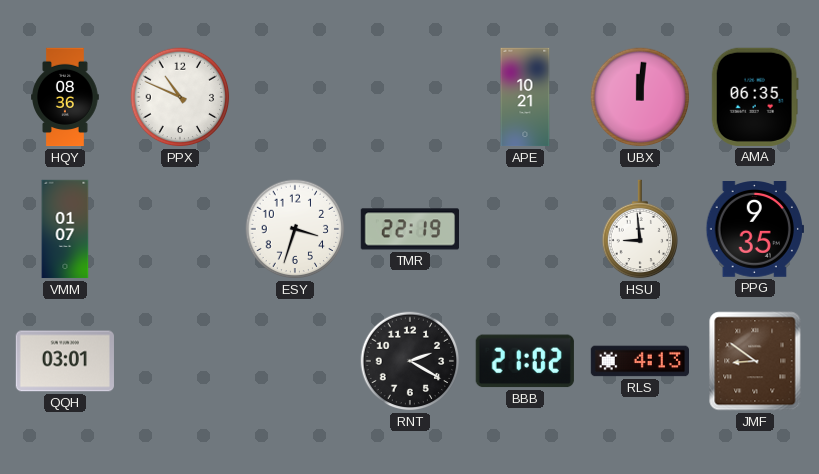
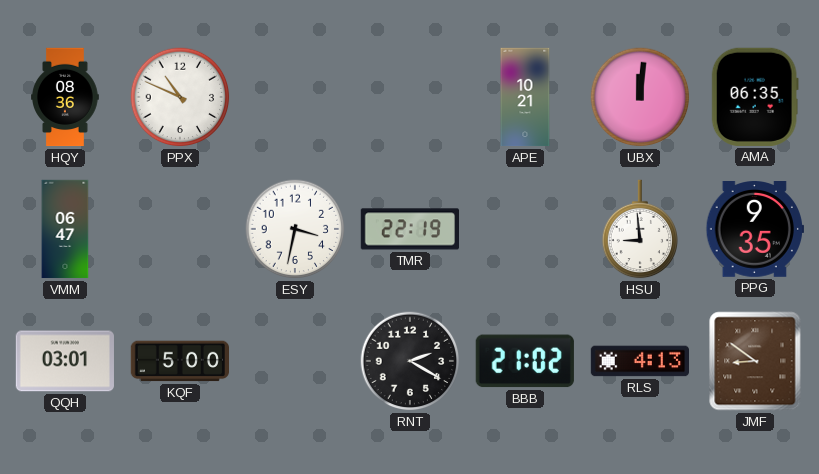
VMM: 01:07 -> 06:47 (65, 229)
ESY: 3:33 -> 3:32 (295, 229)
KQF: none -> 5:00 (179, 361)
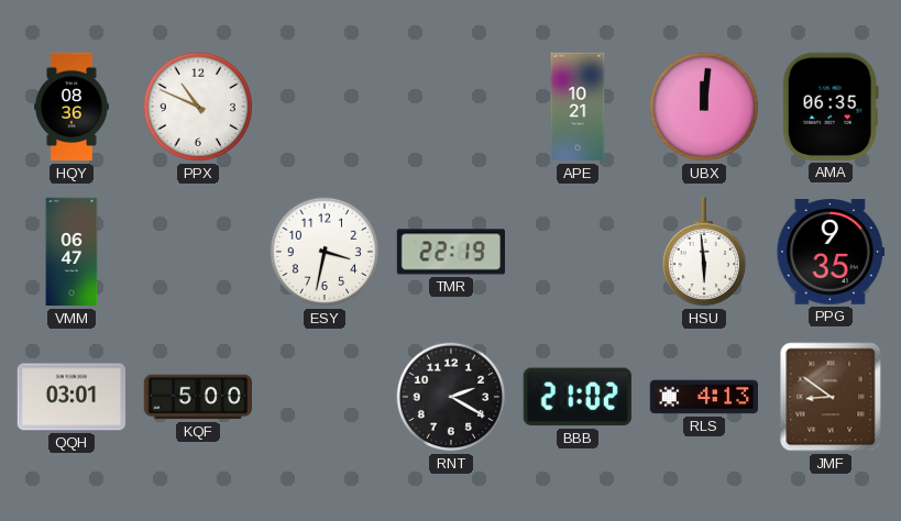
HSU: 8:59 -> 5:59 (704, 252)
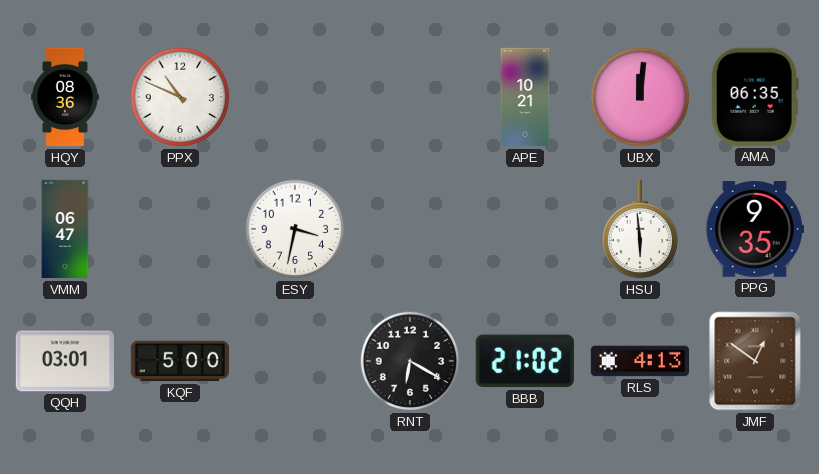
TMR: 22:19 -> none (450, 252)
RNT: 2:20 -> 6:20 (410, 361)
JMF: 8:51 -> 12:51 (755, 361)
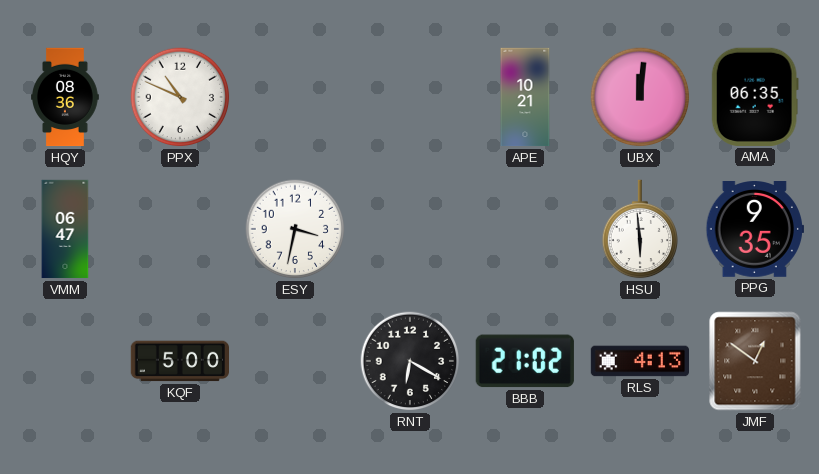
QQH: 03:01 -> none (65, 361)
